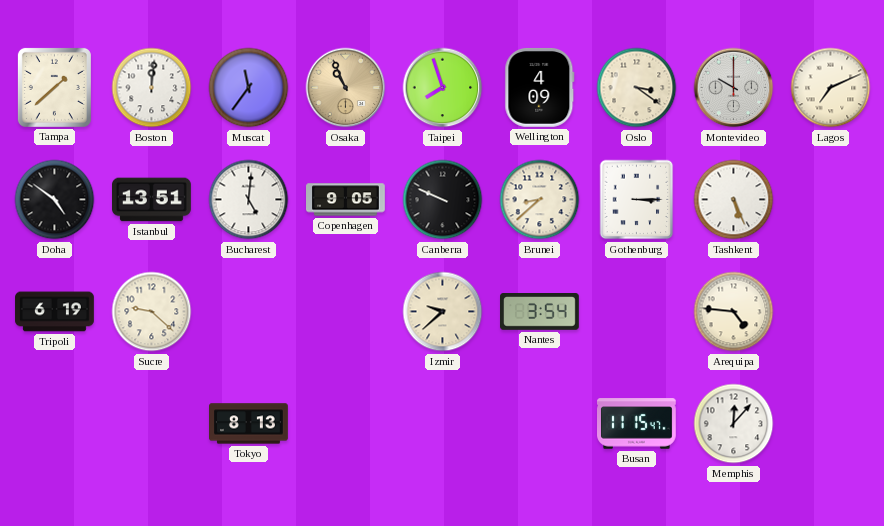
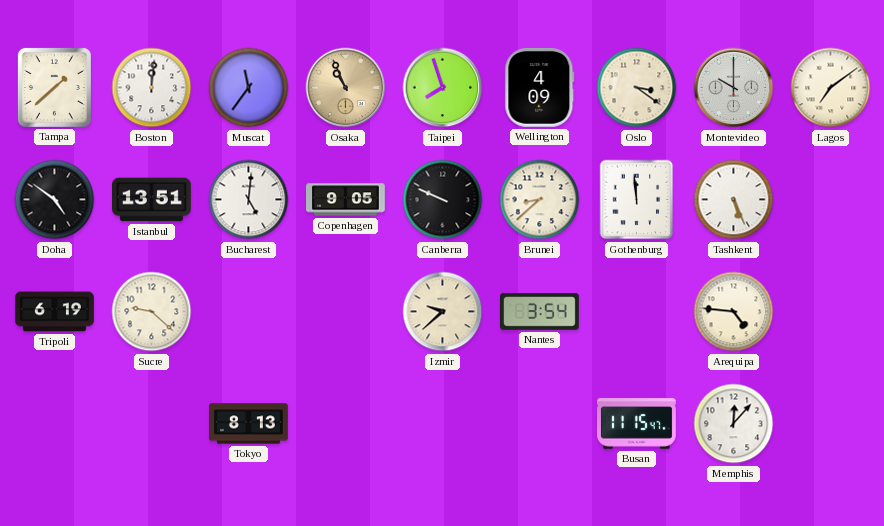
Lagos: 7:11 -> 7:09 (831, 88)
Gothenburg: 3:15 -> 11:59 (637, 200)
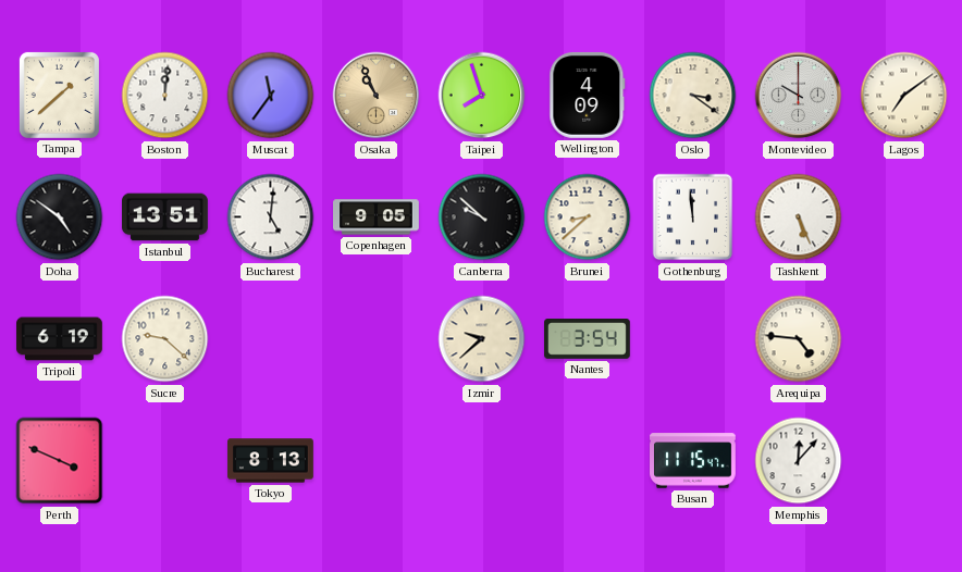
Canberra: 9:49 -> 9:52 (482, 217)
Perth: none -> 3:49 (60, 461)
